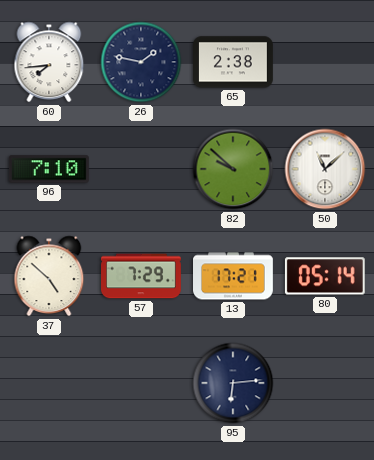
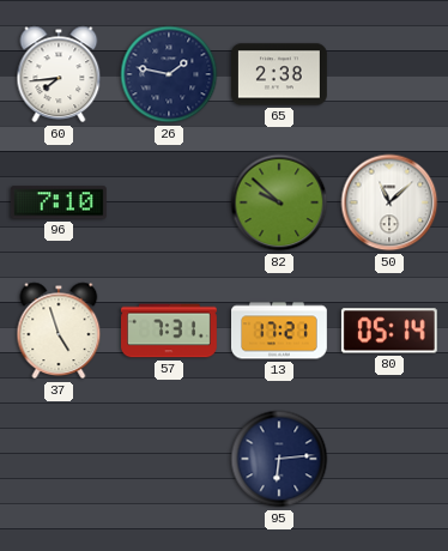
37: 4:52 -> 4:57 (59, 331)
57: 7:29 -> 7:31 (170, 331)
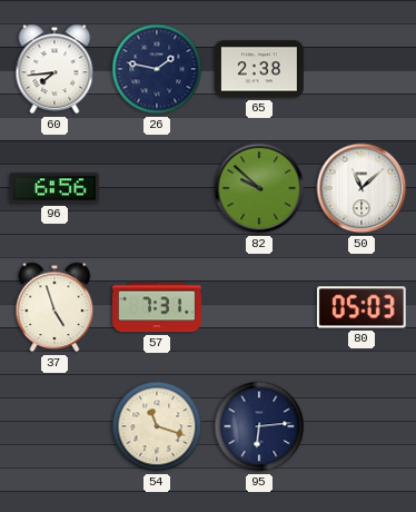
96: 7:10 -> 6:56 (55, 188)
13: 17:21 -> none (280, 331)
80: 05:14 -> 05:03 (361, 307)
54: none -> 11:18 (157, 426)
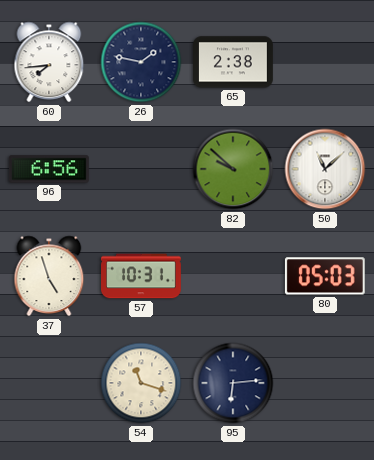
57: 7:31 -> 10:31 (142, 276)
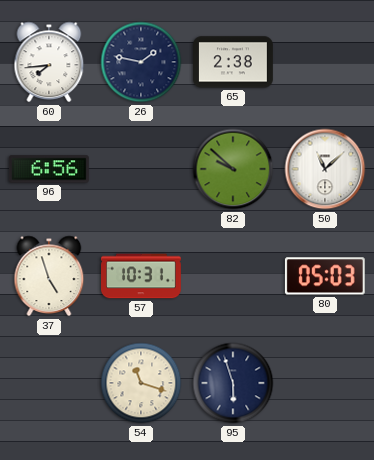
95: 6:14 -> 5:57 (233, 383)
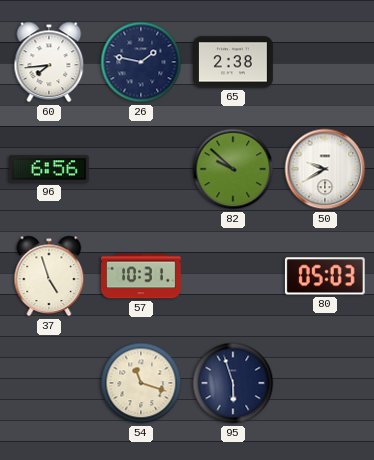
50: 11:08 -> 9:40 (325, 169)
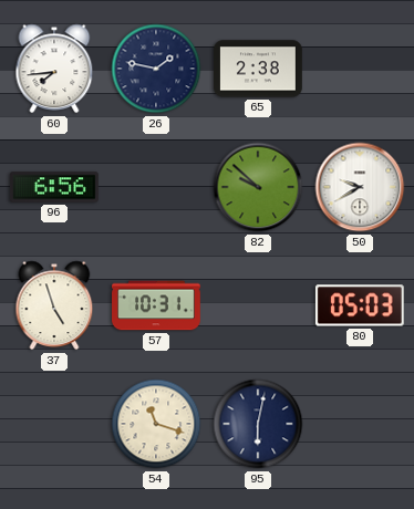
95: 5:57 -> 6:02 (258, 424)
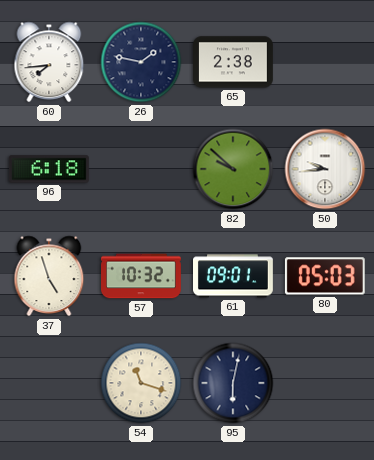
96: 6:56 -> 6:18 (49, 169)
50: 9:40 -> 9:44 (325, 169)
57: 10:31 -> 10:32 (142, 276)
61: none -> 09:01 (234, 276)
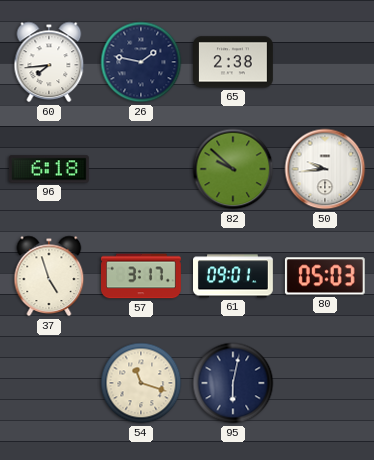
57: 10:32 -> 3:17 (142, 276)
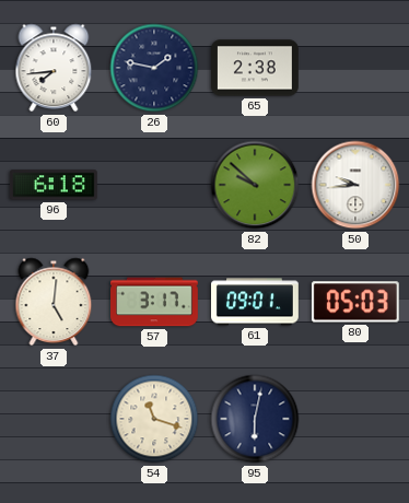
37: 4:57 -> 5:01 (54, 302)
